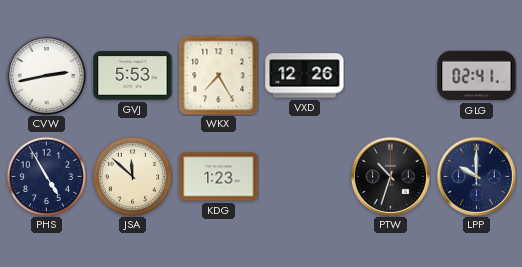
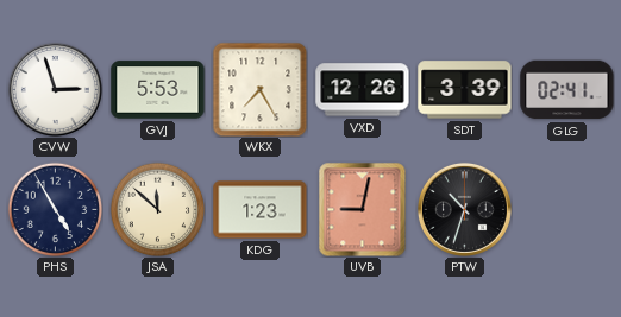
CVW: 2:43 -> 2:57 (55, 89)
SDT: none -> 3:39 (465, 90)
UVB: none -> 9:02 (363, 209)
LPP: 10:00 -> none (476, 176)
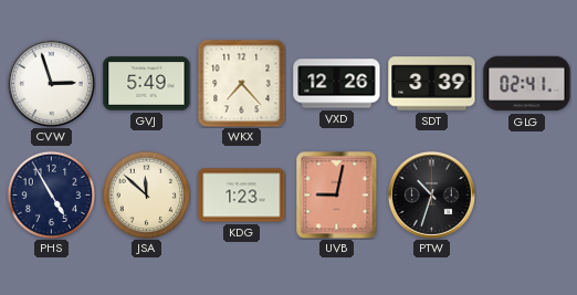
GVJ: 5:53 -> 5:49 (147, 84)
WKX: 7:25 -> 7:23 (241, 83)
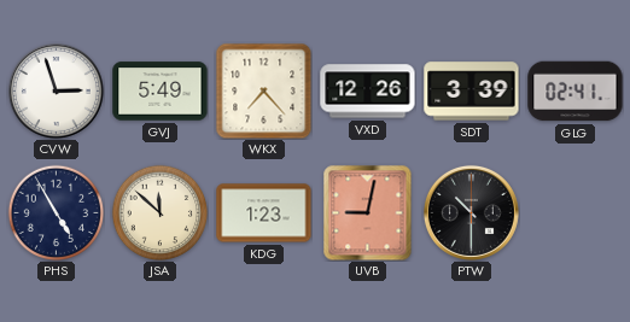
PTW: 10:33 -> 10:30 (471, 212)
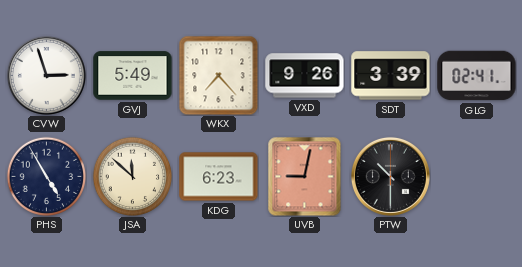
VXD: 12:26 -> 9:26 (305, 76)
KDG: 1:23 -> 6:23 (219, 177)
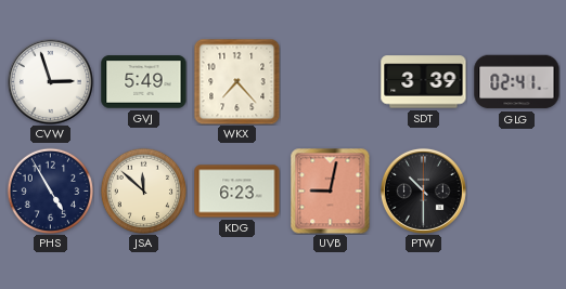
VXD: 9:26 -> none (305, 76)
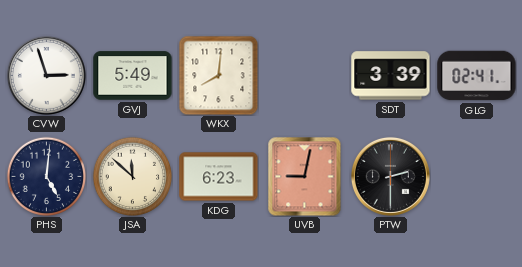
WKX: 7:23 -> 8:01 (218, 75)
PHS: 4:55 -> 5:01 (46, 176)
PTW: 10:30 -> 2:30 (390, 176)
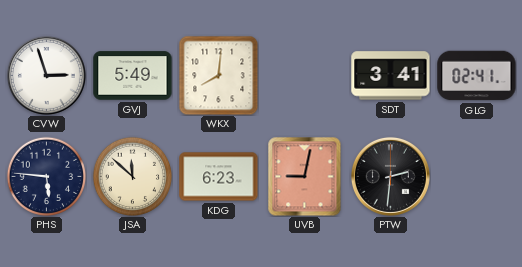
SDT: 3:39 -> 3:41 (391, 76)
PHS: 5:01 -> 5:46 (46, 176)
PTW: 2:30 -> 2:31 (390, 176)
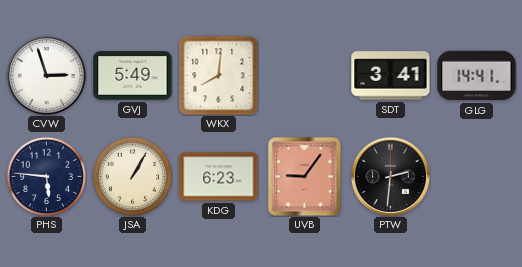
GLG: 02:41 -> 14:41 (477, 76)
JSA: 11:52 -> 1:05 (132, 176)
UVB: 9:02 -> 9:06 (305, 176)
